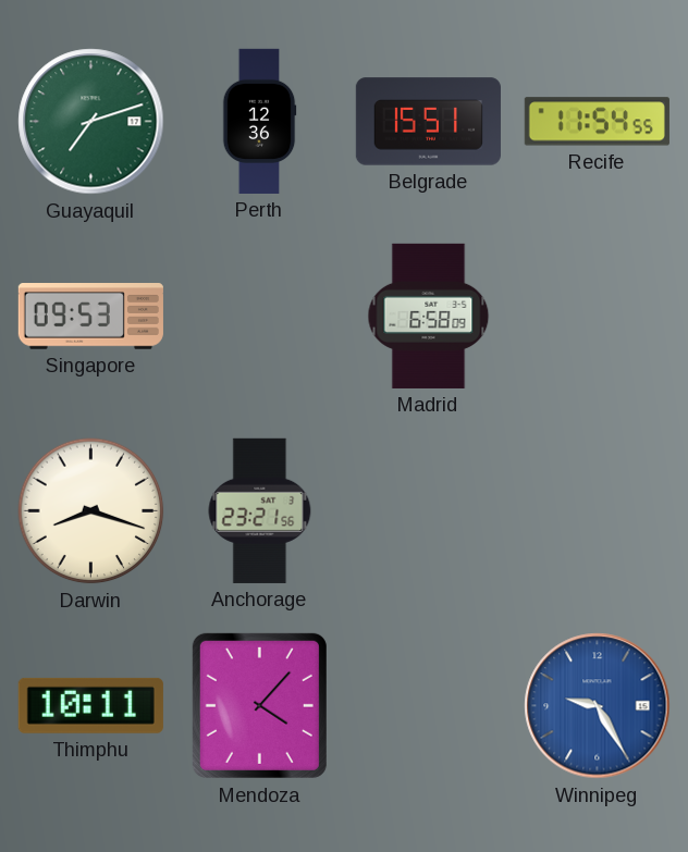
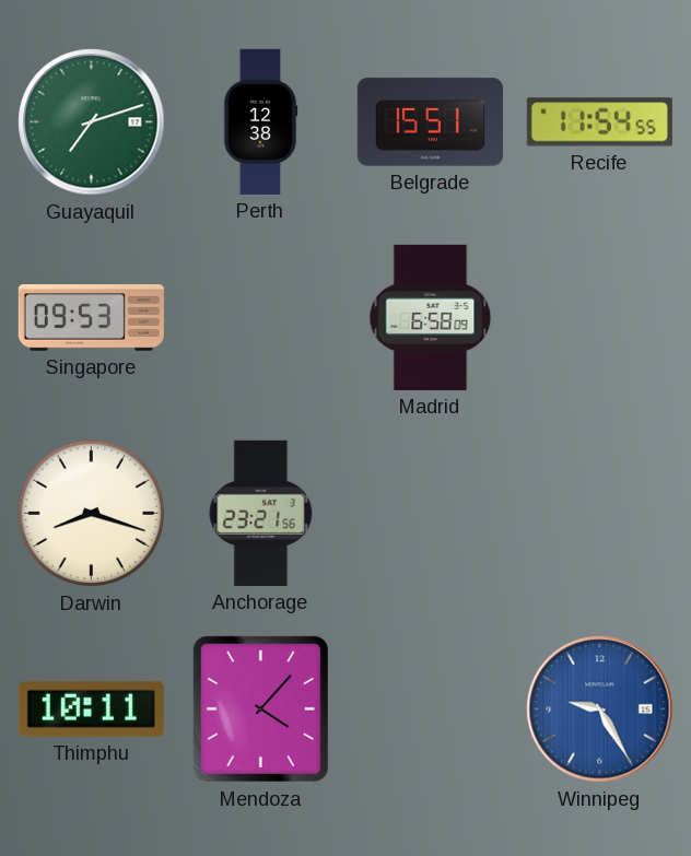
Perth: 12:36 -> 12:38 (260, 121)
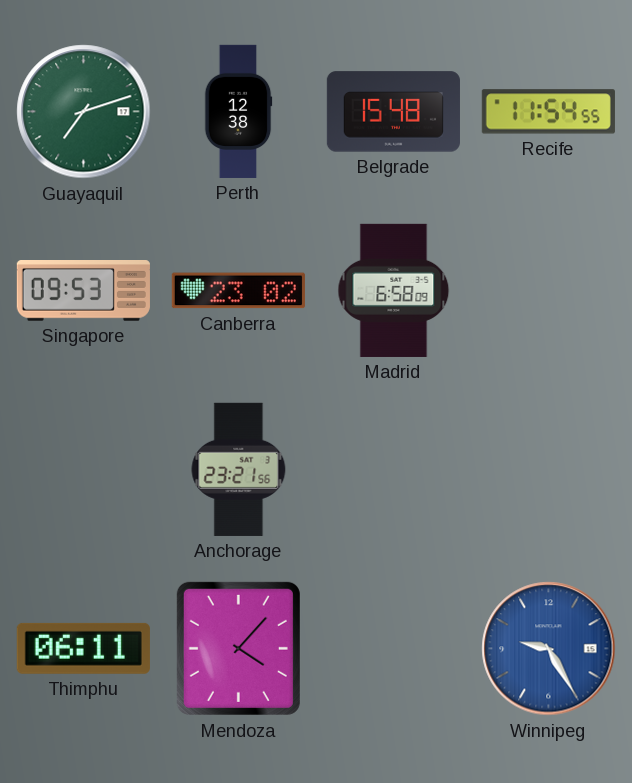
Belgrade: 15:51 -> 15:48 (393, 112)
Canberra: none -> 23:02 (238, 291)
Darwin: 8:18 -> none (92, 514)
Thimphu: 10:11 -> 06:11 (83, 648)
